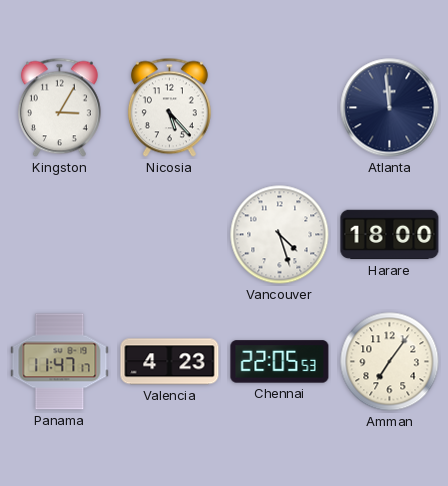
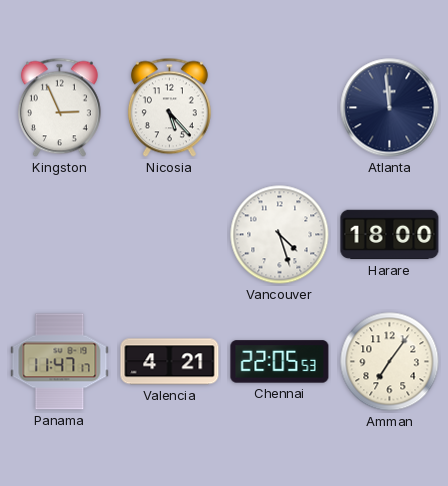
Kingston: 3:05 -> 2:56 (59, 108)
Valencia: 4:23 -> 4:21 (170, 362)
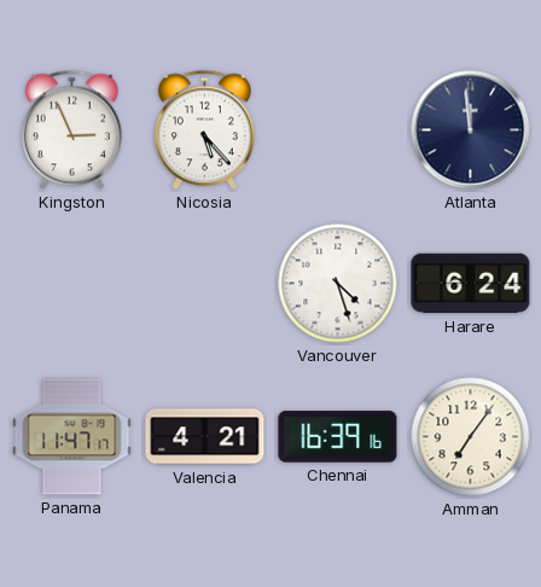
Harare: 18:00 -> 6:24 (471, 284)
Chennai: 22:05 -> 16:39 (338, 437)
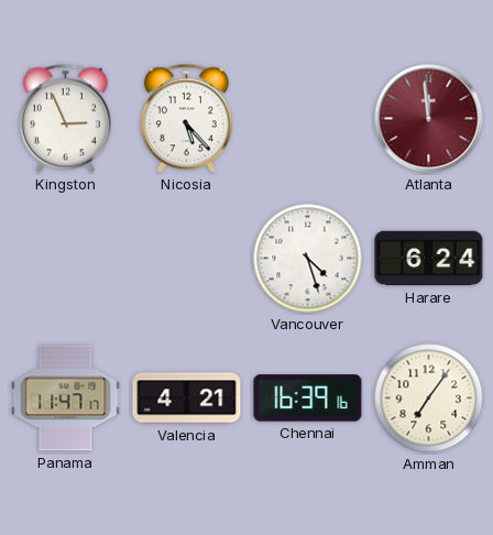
Atlanta dial: navy -> burgundy (429, 119)
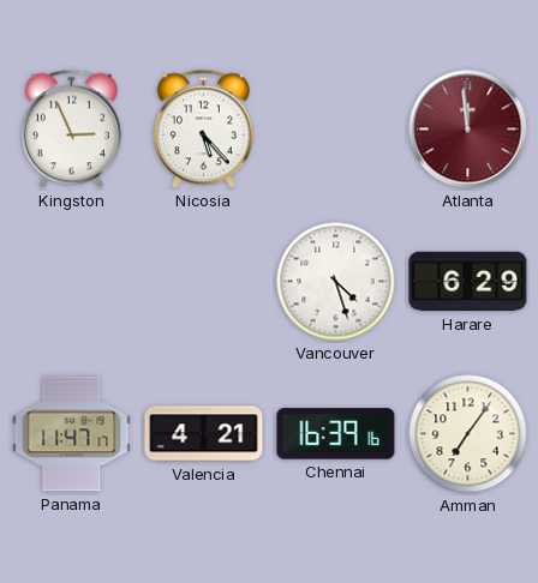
Harare: 6:24 -> 6:29 (468, 282)
